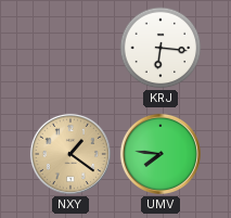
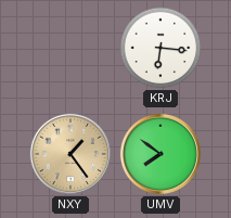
NXY: 1:21 -> 1:24 (70, 154)
UMV: 7:46 -> 7:51 (161, 154)
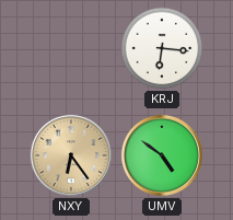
NXY: 1:24 -> 6:24 (71, 155)
UMV: 7:51 -> 4:51 (162, 155)
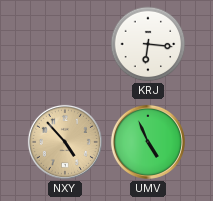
NXY: 6:24 -> 4:53 (65, 142)
UMV: 4:51 -> 4:56 (148, 142)
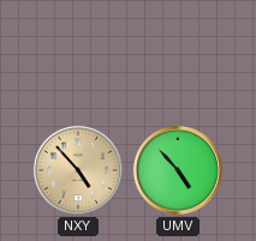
KRJ: 6:16 -> none (148, 44)
UMV: 4:56 -> 4:53 (178, 170)
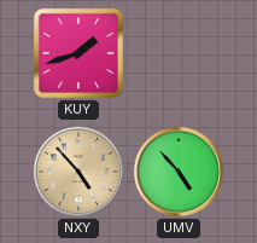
KUY: none -> 1:42 (78, 53)
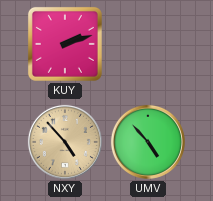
KUY: 1:42 -> 2:12 (65, 44)
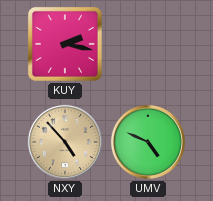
KUY: 2:12 -> 2:17 (65, 44)
UMV: 4:53 -> 4:49 (148, 142)
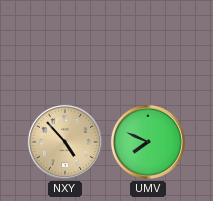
KUY: 2:17 -> none (65, 44)
UMV: 4:49 -> 7:49 (148, 142)
